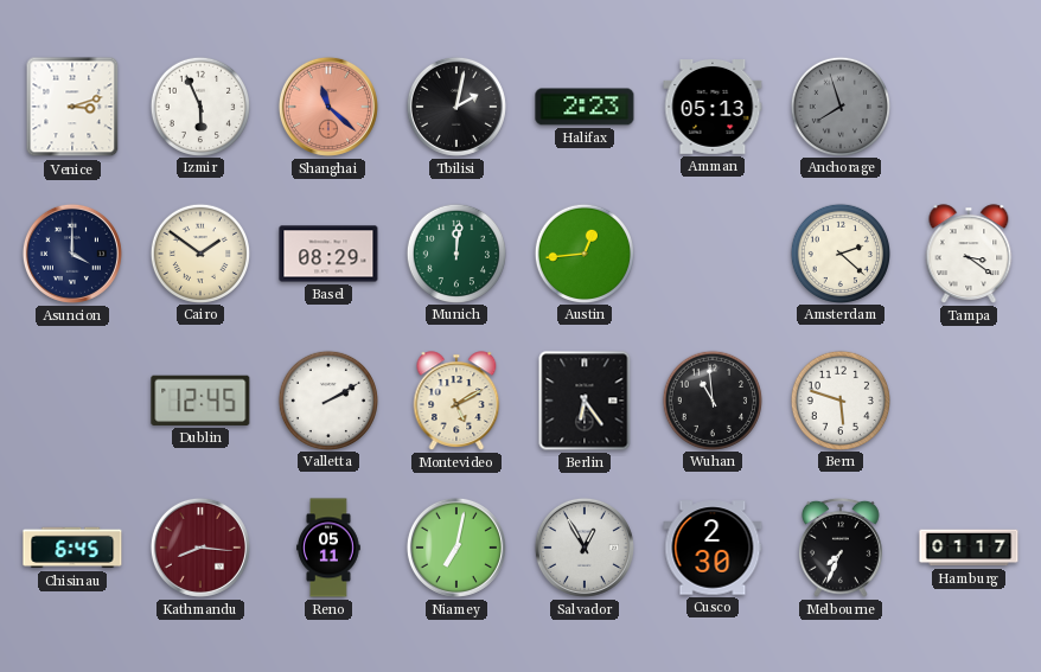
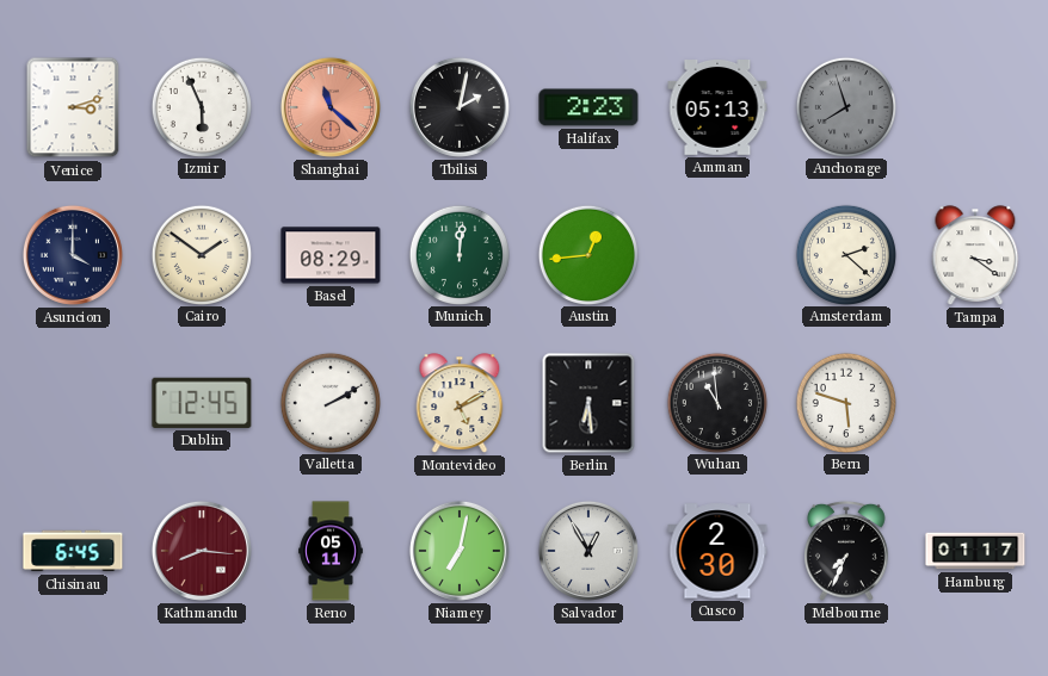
Berlin: 6:24 -> 6:29 (588, 403)
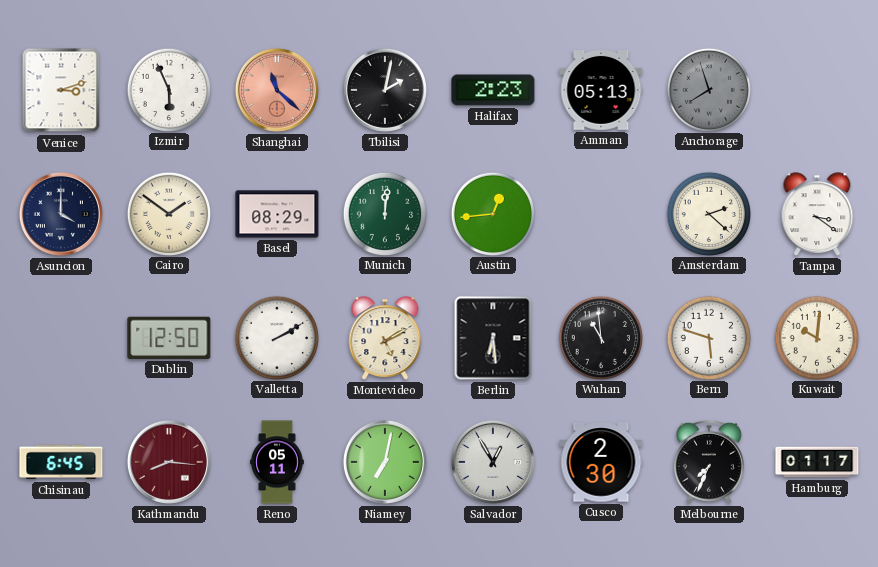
Dublin: 12:45 -> 12:50 (169, 338)
Kuwait: none -> 10:01 (816, 337)
